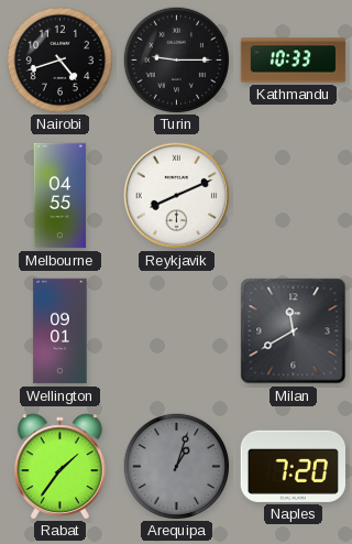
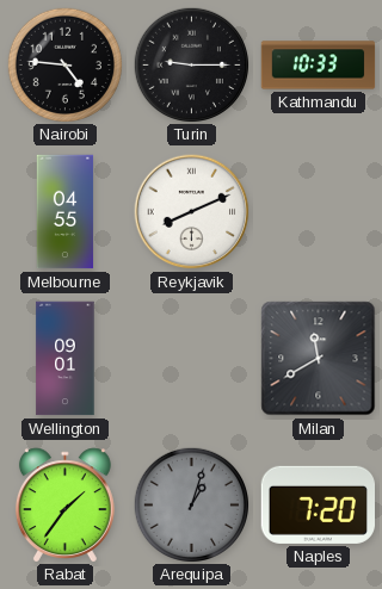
Nairobi: 4:42 -> 4:46 (64, 64)
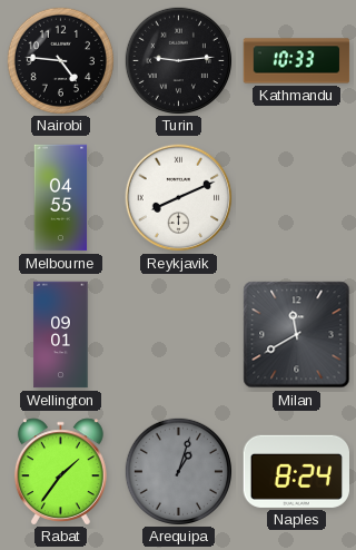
Turin: 9:15 -> 9:14 (178, 60)
Naples: 7:20 -> 8:24 (296, 471)
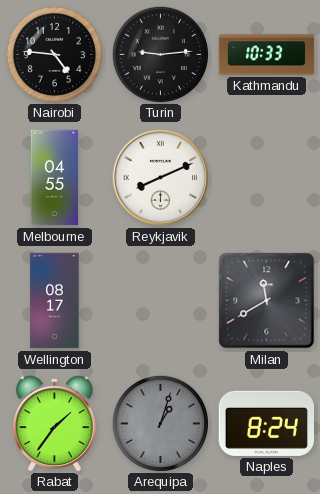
Wellington: 09:01 -> 08:17 (55, 301)
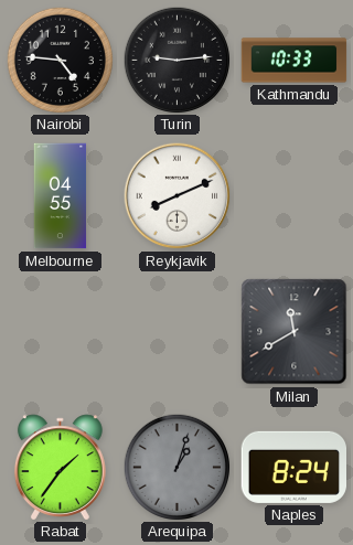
Wellington: 08:17 -> none (55, 301)
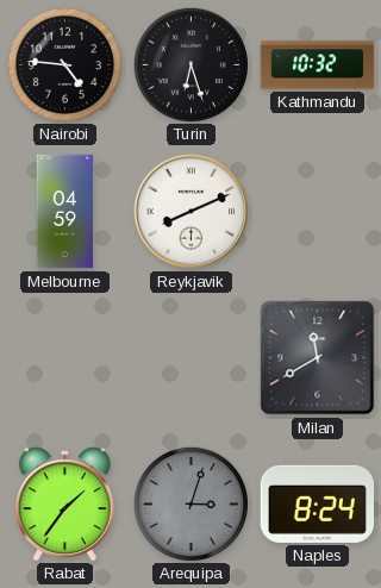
Turin: 9:14 -> 6:27 (190, 64)
Kathmandu: 10:33 -> 10:32 (318, 65)
Melbourne: 04:55 -> 04:59 (65, 212)
Arequipa: 1:03 -> 3:03 (190, 503)
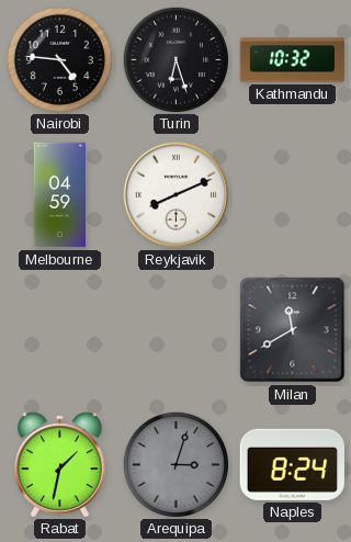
Rabat: 1:36 -> 1:32 (59, 464)
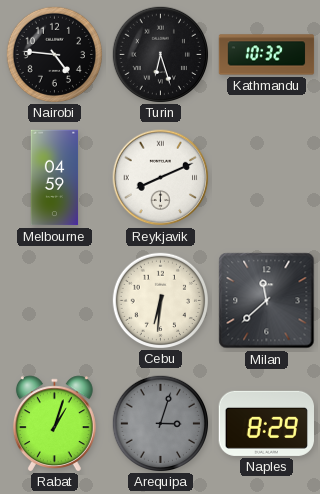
Cebu: none -> 6:31 (160, 300)
Milan: 11:40 -> 11:38 (267, 301)
Rabat: 1:32 -> 1:03 (54, 423)
Naples: 8:24 -> 8:29 (266, 423)
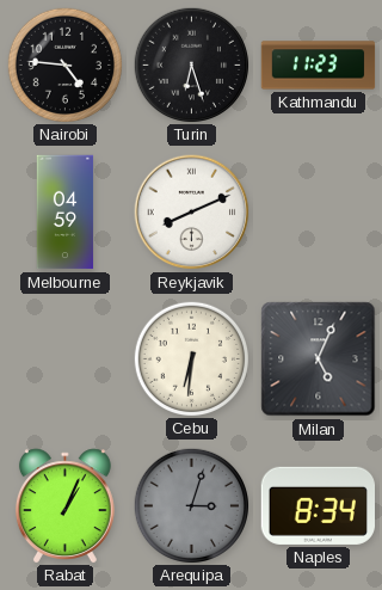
Kathmandu: 10:32 -> 11:23 (319, 66)
Milan: 11:38 -> 5:04 (319, 359)
Rabat: 1:03 -> 1:04 (64, 505)
Naples: 8:29 -> 8:34 (318, 505)
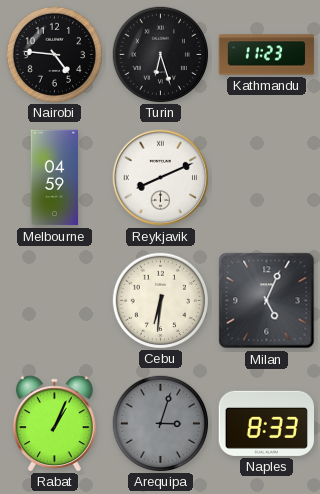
Naples: 8:34 -> 8:33 (266, 423)
